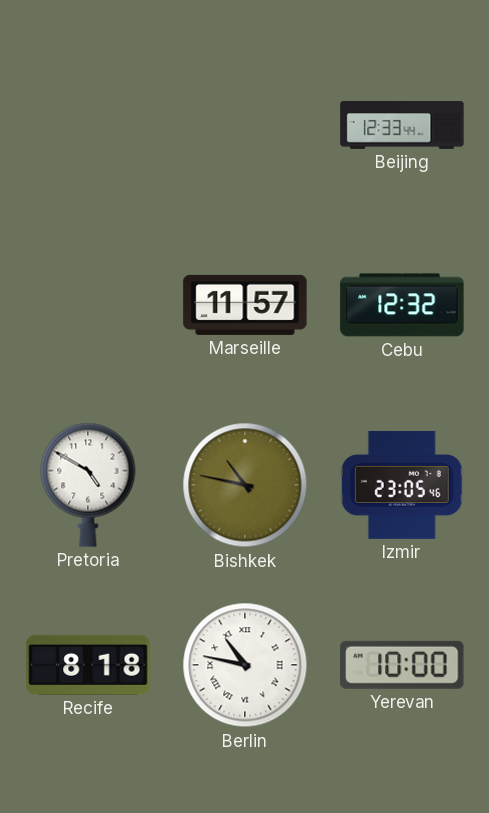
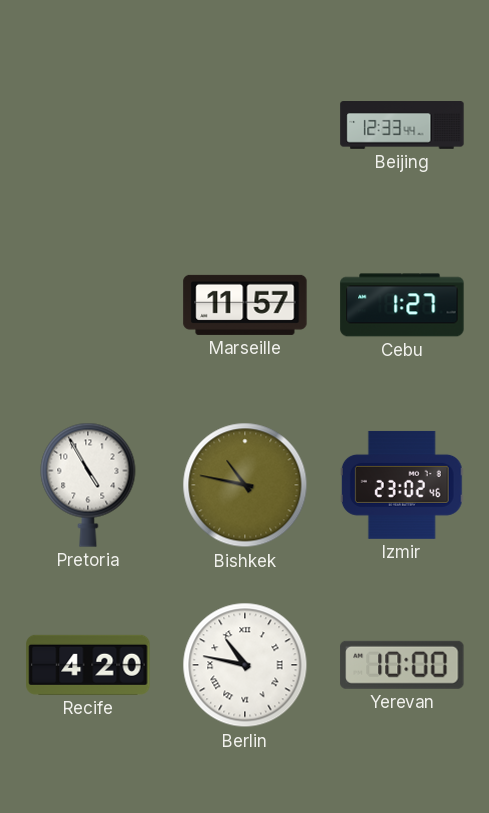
Cebu: 12:32 -> 1:27 (402, 305)
Pretoria: 4:50 -> 4:55 (88, 485)
Izmir: 23:05 -> 23:02 (402, 485)
Recife: 8:18 -> 4:20 (88, 665)
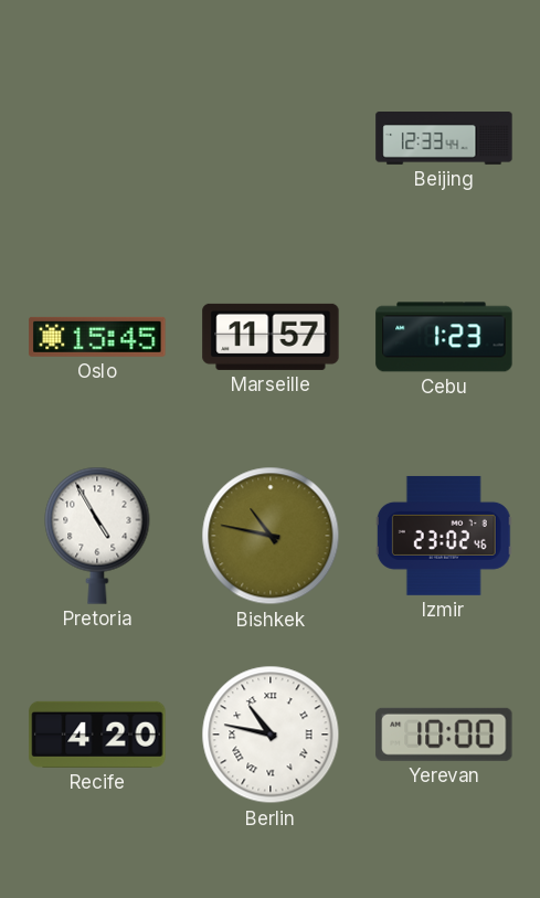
Oslo: none -> 15:45 (97, 337)
Cebu: 1:27 -> 1:23 (444, 337)
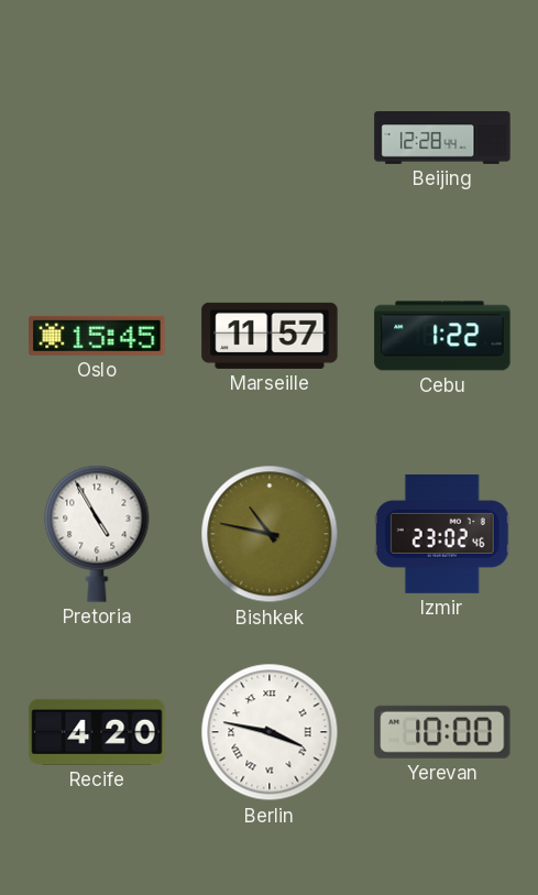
Beijing: 12:33 -> 12:28 (442, 139)
Cebu: 1:23 -> 1:22 (442, 336)
Berlin: 10:47 -> 3:47 (270, 732)
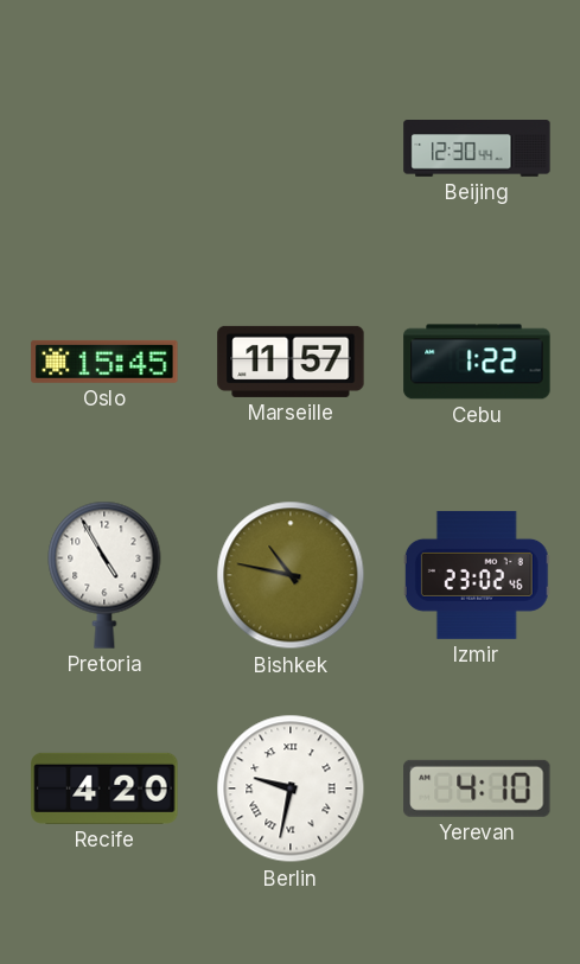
Beijing: 12:28 -> 12:30 (477, 149)
Berlin: 3:47 -> 9:32 (291, 789)
Yerevan: 10:00 -> 4:10 (477, 789)
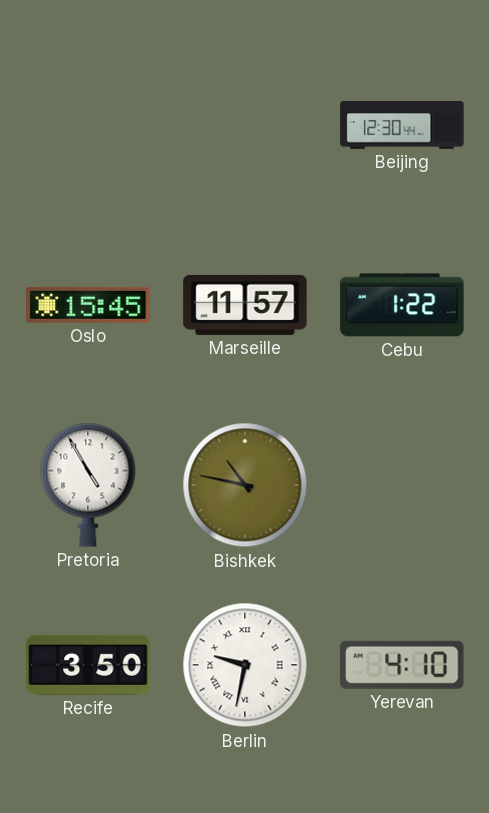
Izmir: 23:02 -> none (477, 575)
Recife: 4:20 -> 3:50 (88, 665)
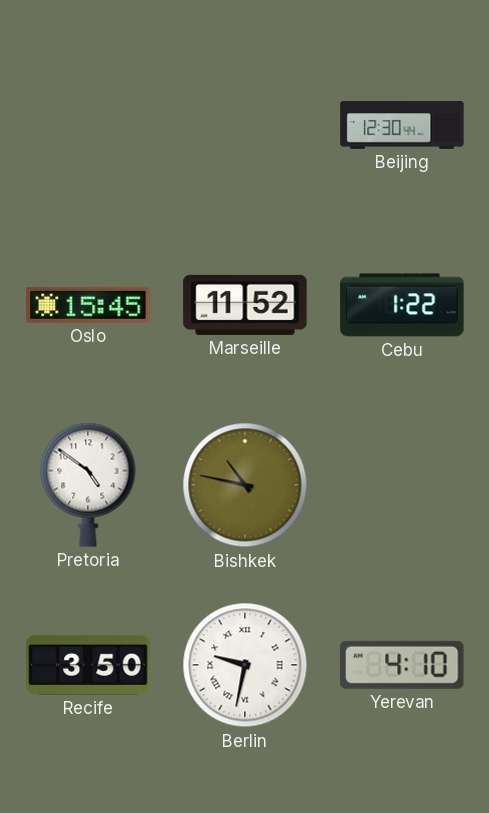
Marseille: 11:57 -> 11:52 (245, 305)
Pretoria: 4:55 -> 4:51 (88, 485)
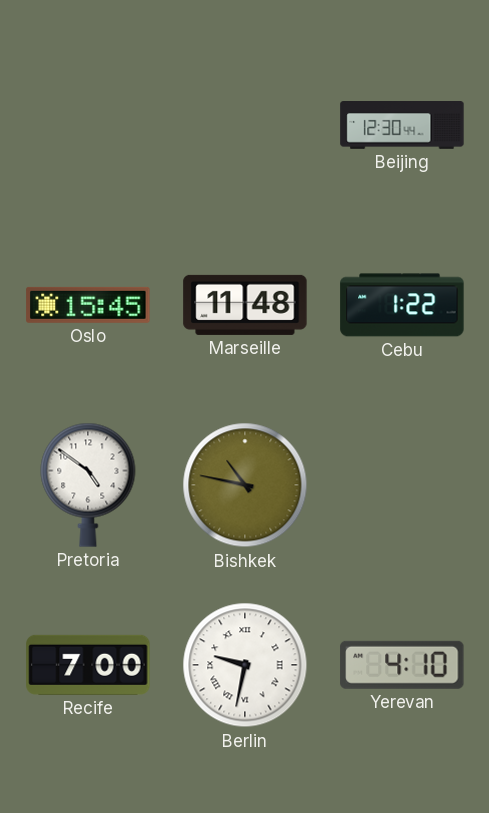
Marseille: 11:52 -> 11:48 (245, 305)
Recife: 3:50 -> 7:00 (88, 665)
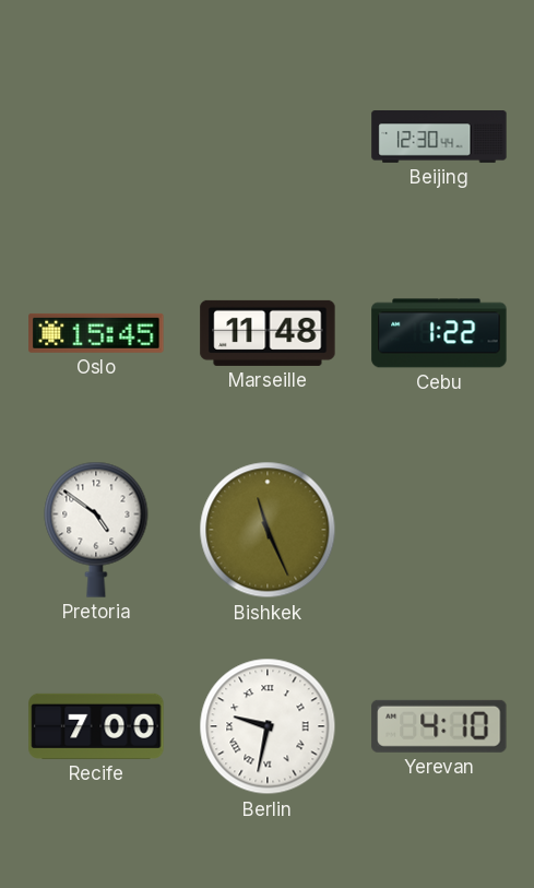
Bishkek: 10:47 -> 11:26 (268, 530)
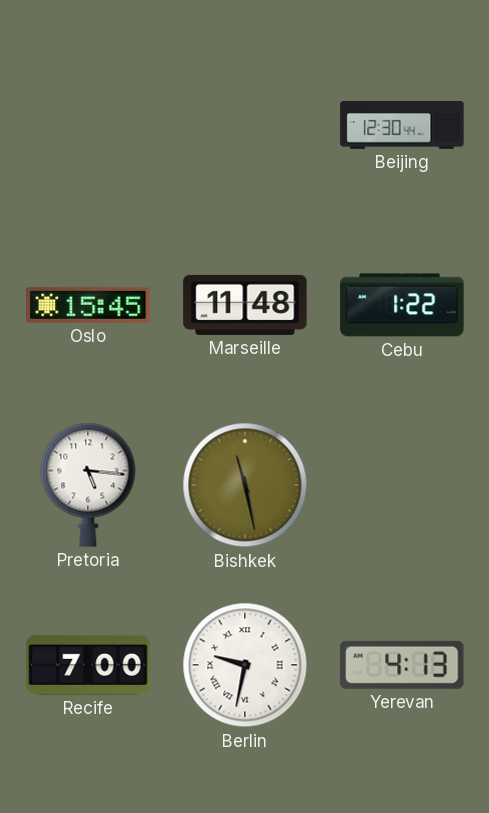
Pretoria: 4:51 -> 5:16 (88, 485)
Bishkek: 11:26 -> 11:28 (245, 485)
Yerevan: 4:10 -> 4:13 (402, 665)
